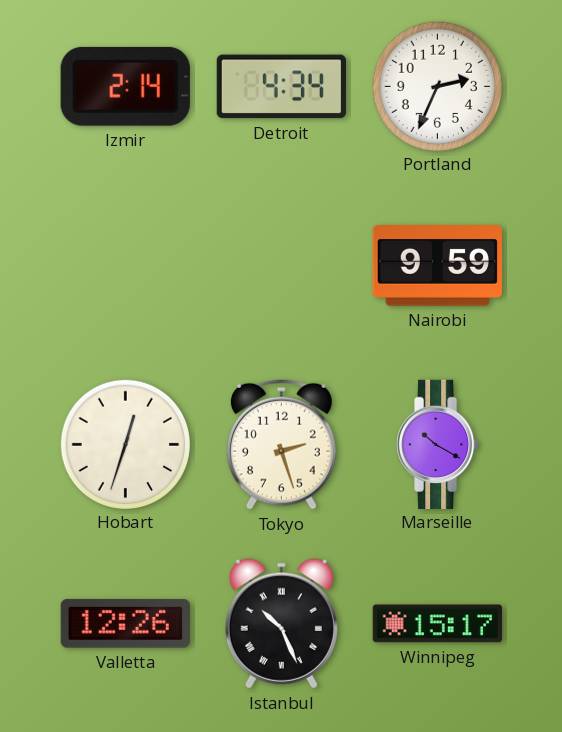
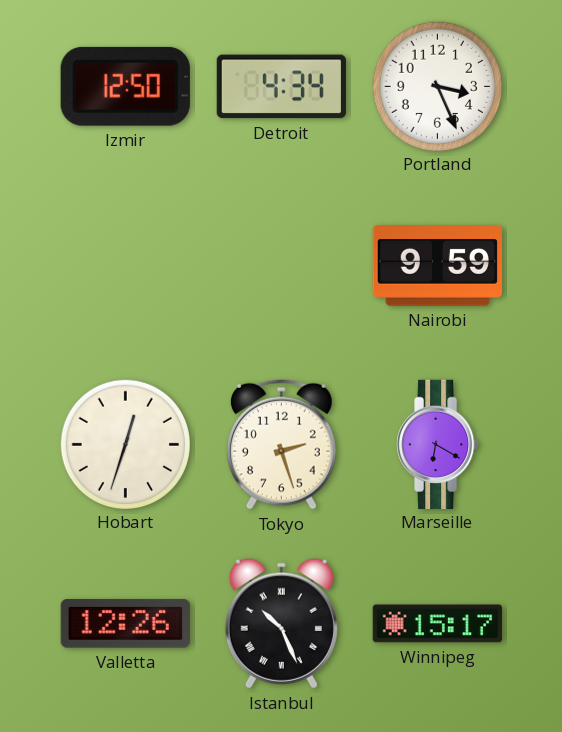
Izmir: 2:14 -> 12:50 (125, 86)
Portland: 2:34 -> 3:26 (438, 86)
Marseille: 10:20 -> 6:20 (438, 444)
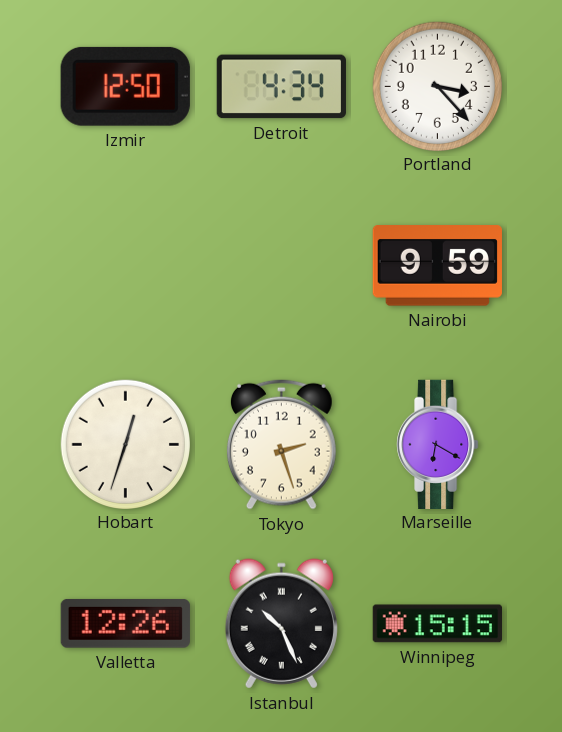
Portland: 3:26 -> 3:23 (438, 86)
Winnipeg: 15:17 -> 15:15 (437, 624)
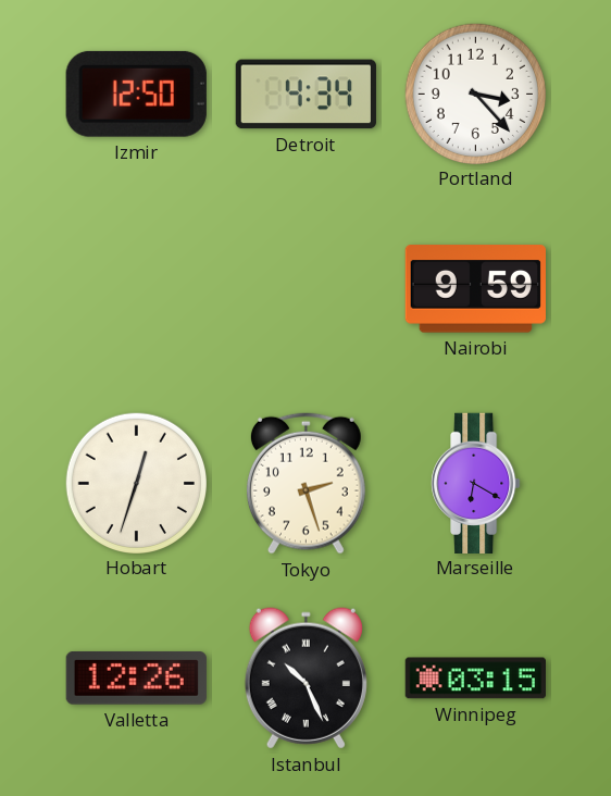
Winnipeg: 15:15 -> 03:15 (475, 679)
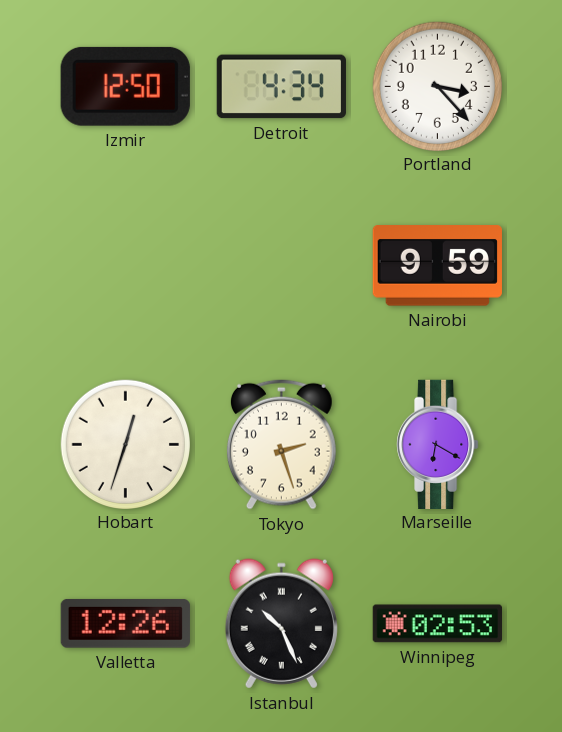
Winnipeg: 03:15 -> 02:53 (437, 624)
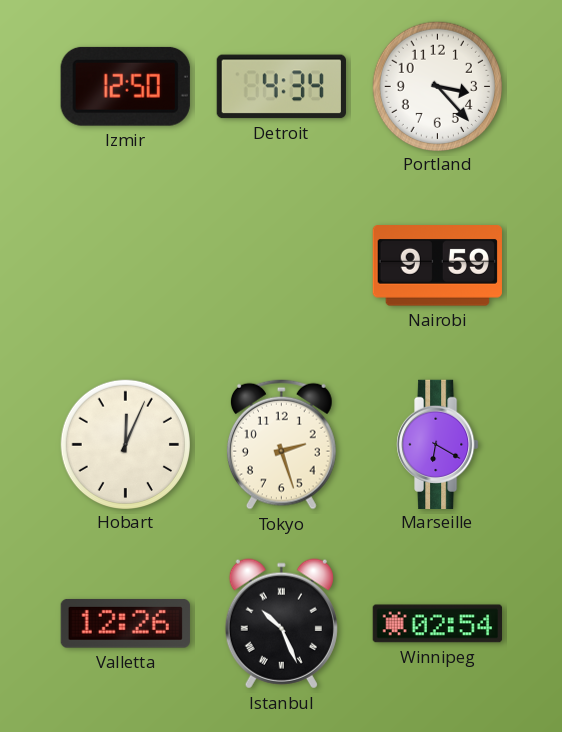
Hobart: 12:33 -> 12:04 (126, 444)
Winnipeg: 02:53 -> 02:54 (437, 624)
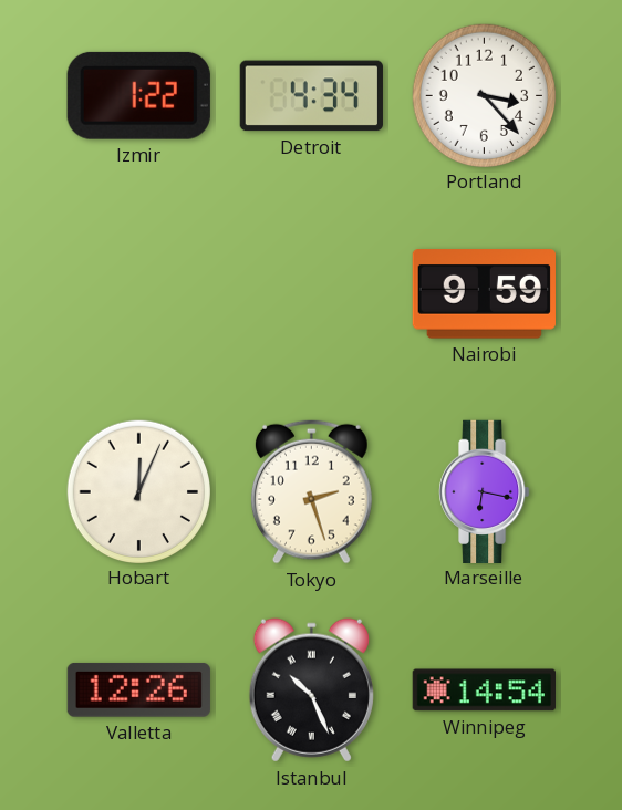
Izmir: 12:50 -> 1:22 (138, 95)
Marseille: 6:20 -> 6:17 (485, 491)
Winnipeg: 02:54 -> 14:54 (484, 690)
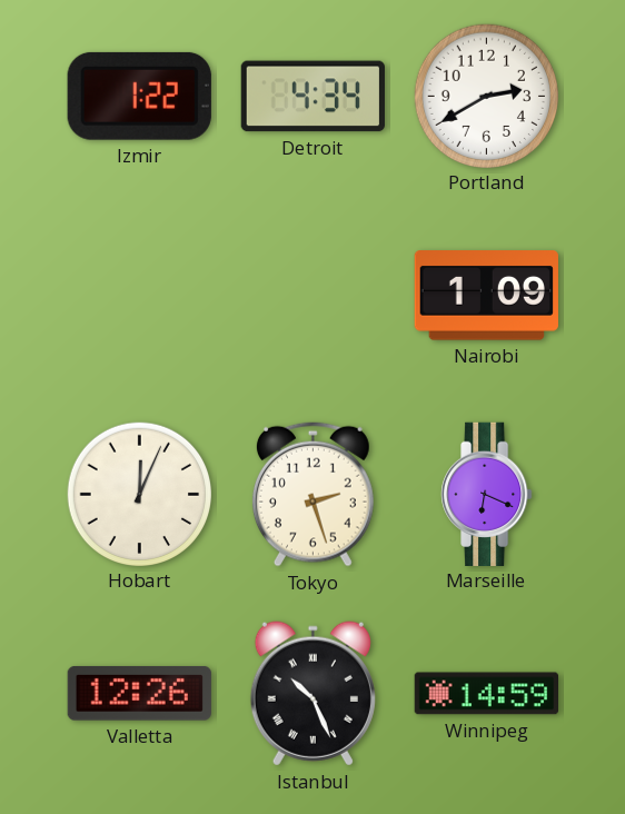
Portland: 3:23 -> 2:40 (487, 96)
Nairobi: 9:59 -> 1:09 (486, 296)
Marseille: 6:17 -> 6:19 (487, 494)
Winnipeg: 14:54 -> 14:59 (486, 694)
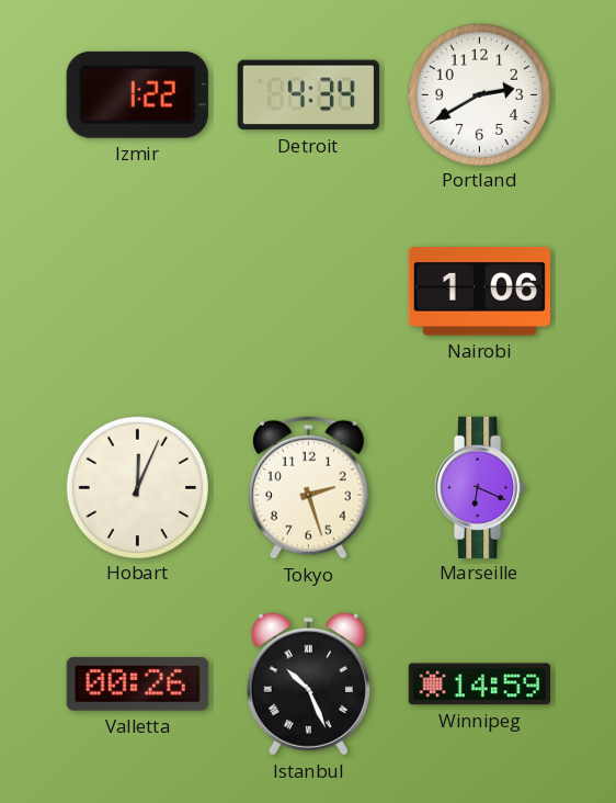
Nairobi: 1:09 -> 1:06 (479, 292)
Valletta: 12:26 -> 00:26 (137, 683)
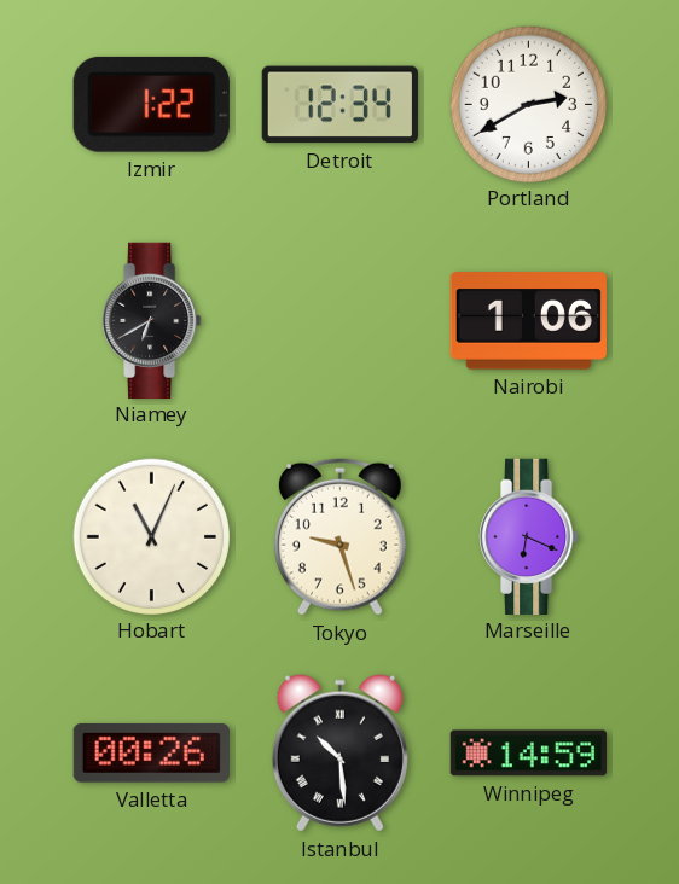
Detroit: 4:34 -> 12:34 (339, 105)
Niamey: none -> 6:40 (152, 320)
Hobart: 12:04 -> 11:04 (152, 536)
Tokyo: 2:27 -> 9:27 (339, 536)
Istanbul: 10:26 -> 10:29 (339, 754)
